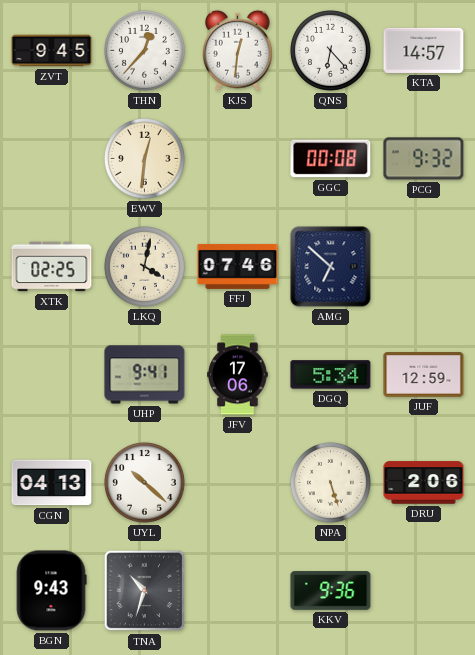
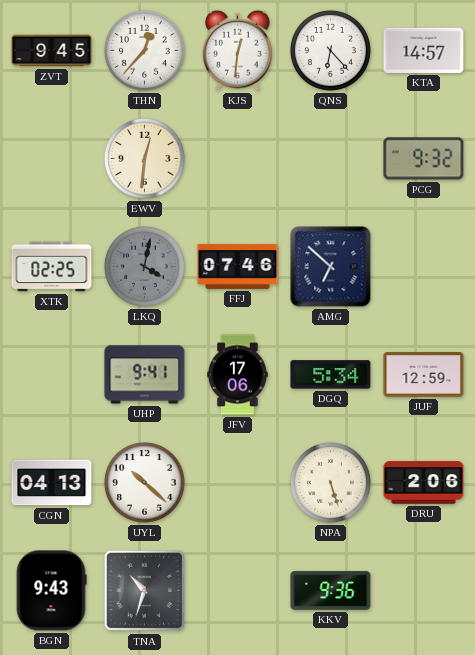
GGC: 00:08 -> none (331, 159)
LKQ dial: cream -> grey (144, 266)
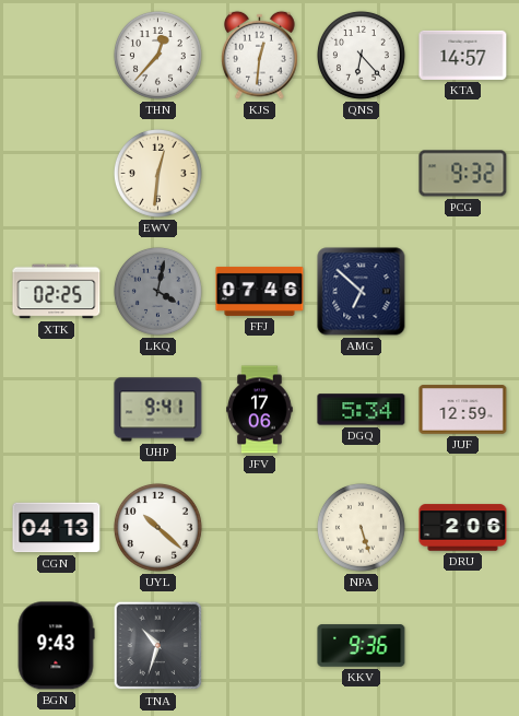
ZVT: 9:45 -> none (52, 51)
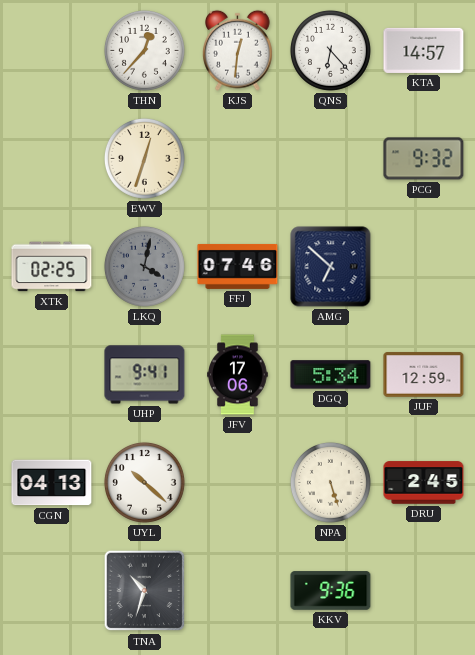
EWV: 12:31 -> 12:33 (144, 158)
DRU: 2:06 -> 2:45 (424, 483)
BGN: 9:43 -> none (56, 646)
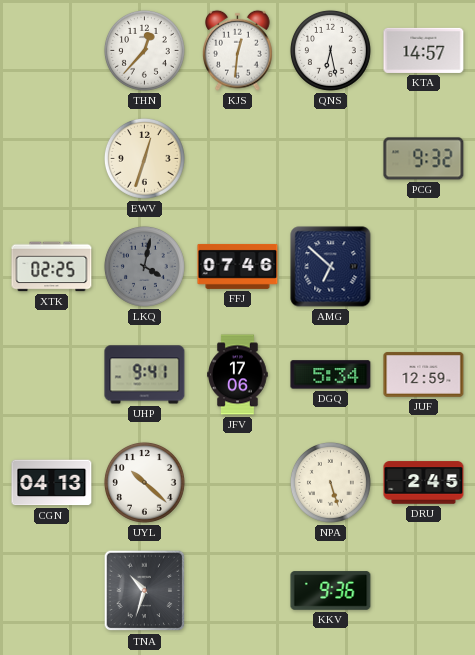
QNS: 6:23 -> 6:28 (330, 50)
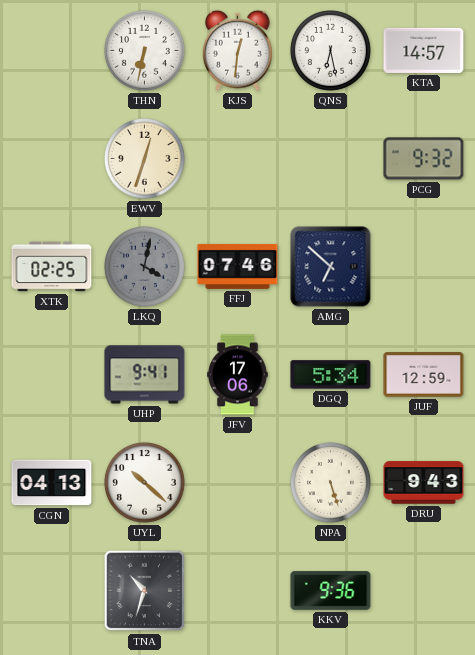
THN: 12:37 -> 6:32 (144, 50)
DRU: 2:45 -> 9:43 (424, 483)
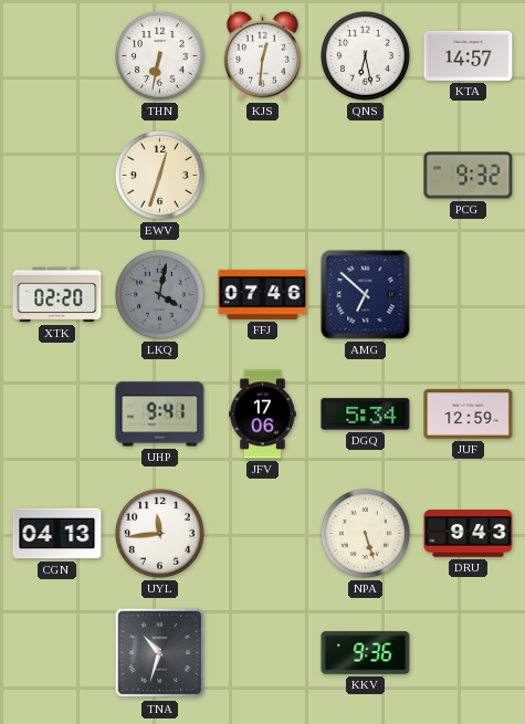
XTK: 02:25 -> 02:20 (57, 295)
UYL: 10:22 -> 11:44 (159, 533)
